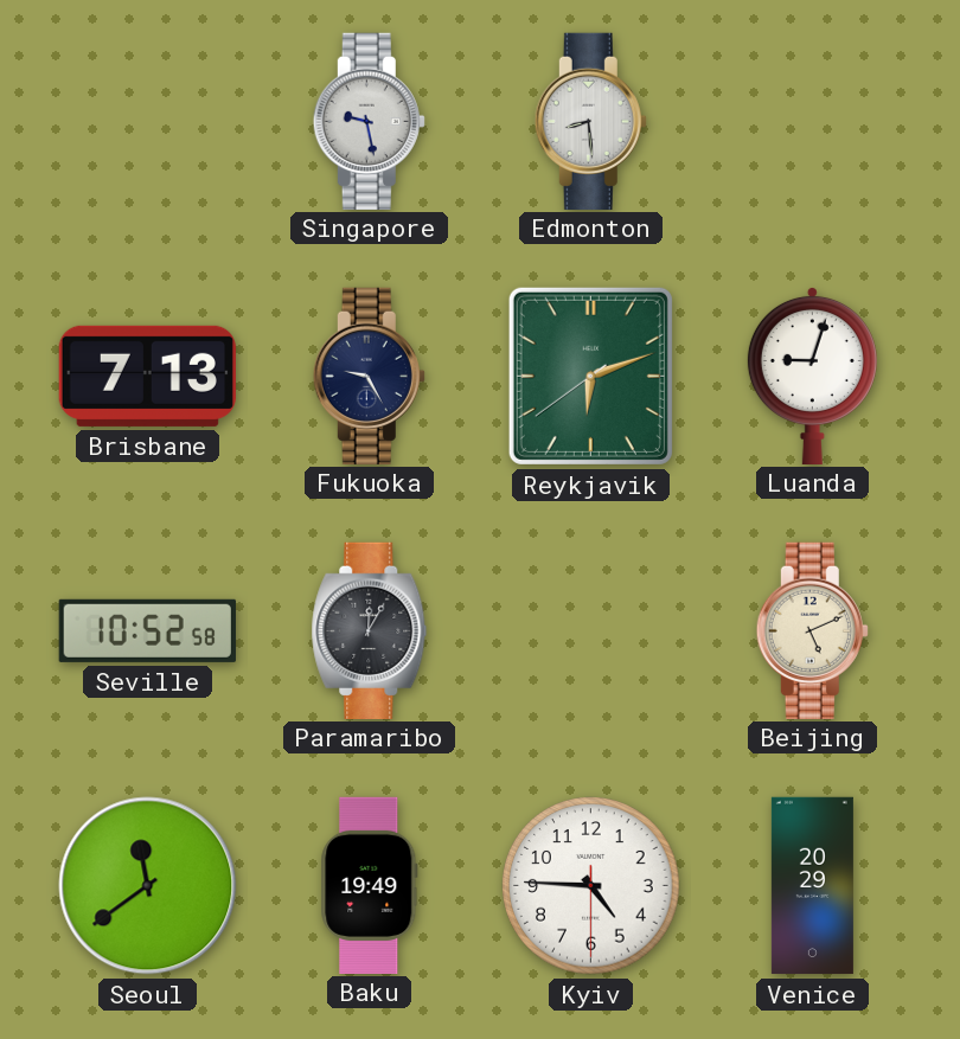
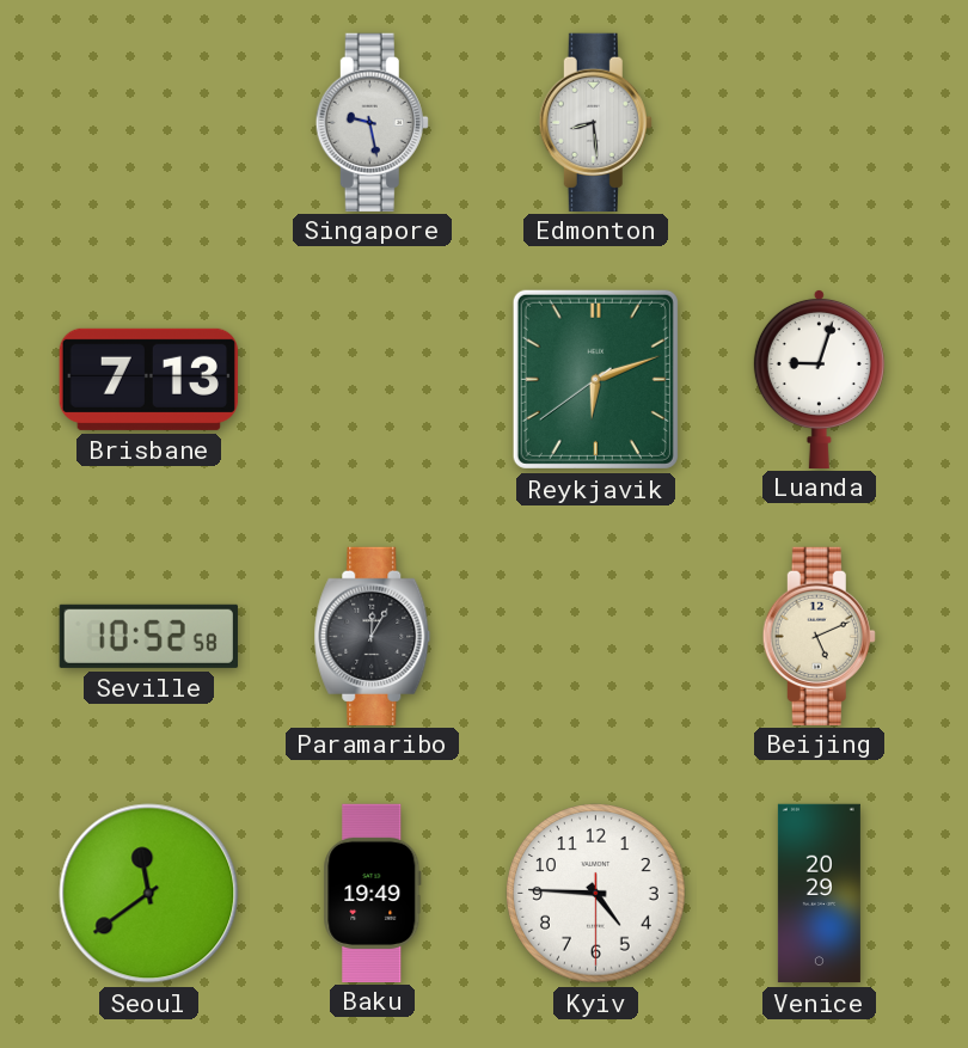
Fukuoka: 9:25 -> none (369, 376)
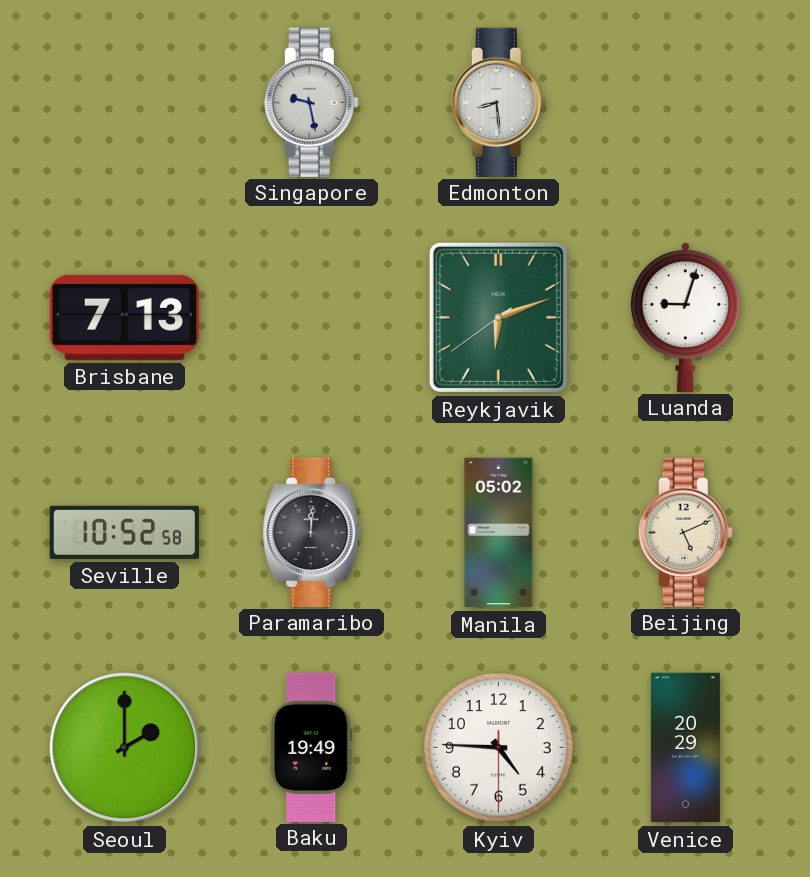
Paramaribo: 12:05 -> 12:01 (312, 532)
Manila: none -> 05:02 (499, 533)
Seoul: 11:39 -> 2:00 (125, 748)
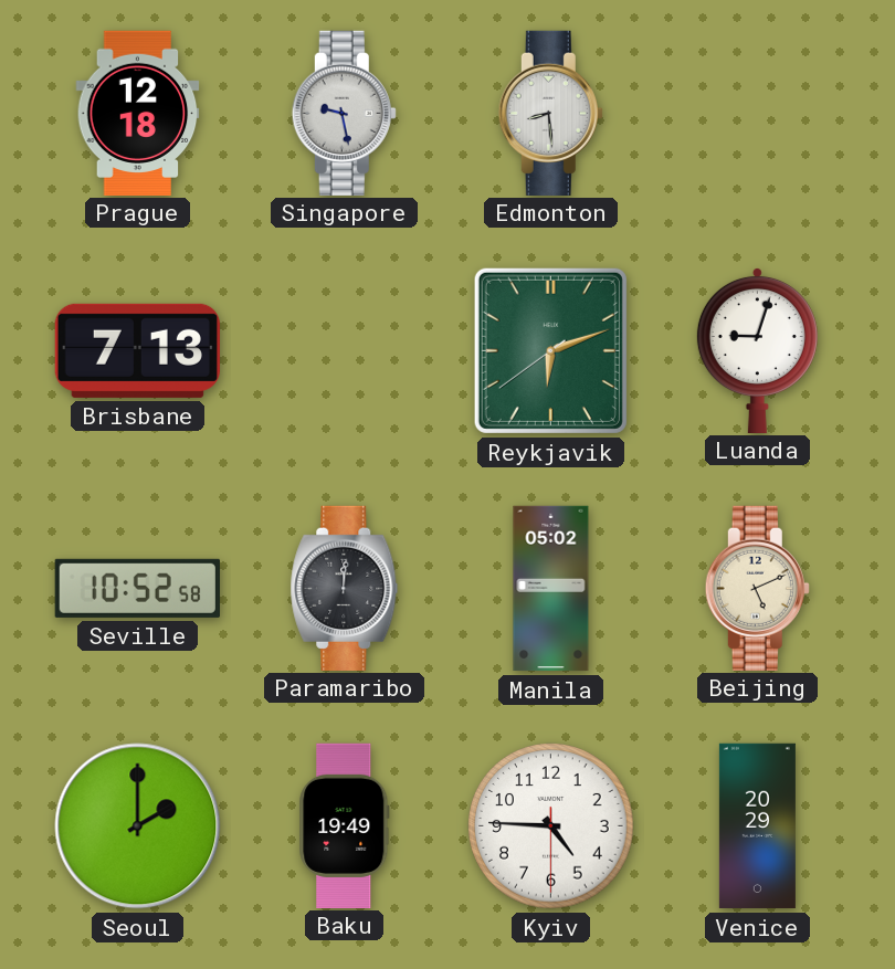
Prague: none -> 12:18 (138, 113)
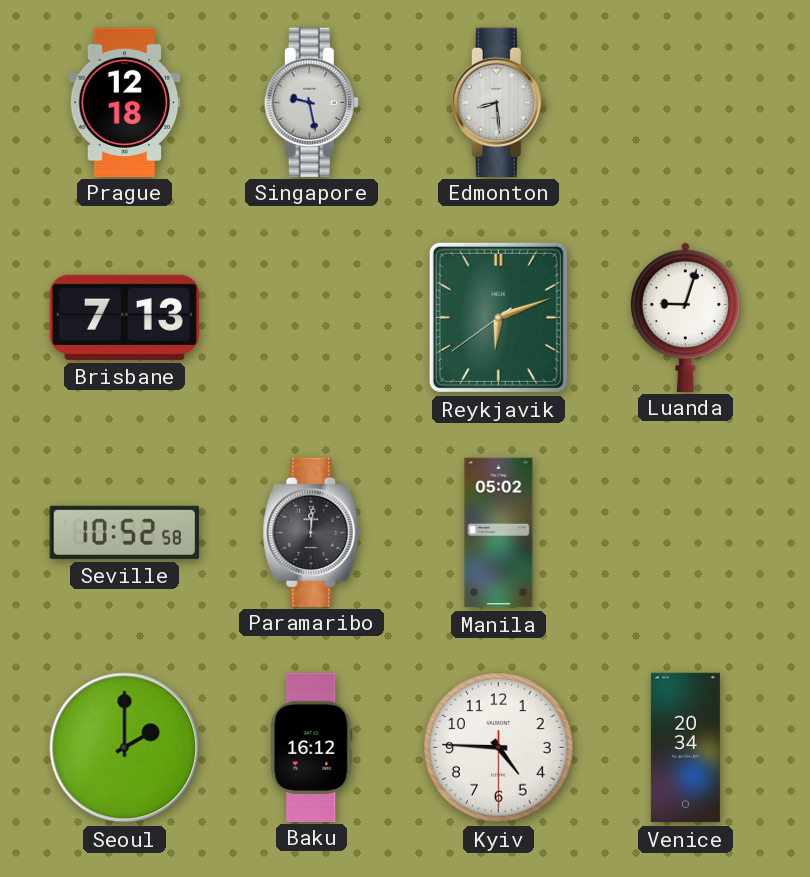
Beijing: 5:11 -> none (757, 588)
Baku: 19:49 -> 16:12 (312, 747)
Venice: 20:29 -> 20:34 (685, 748)
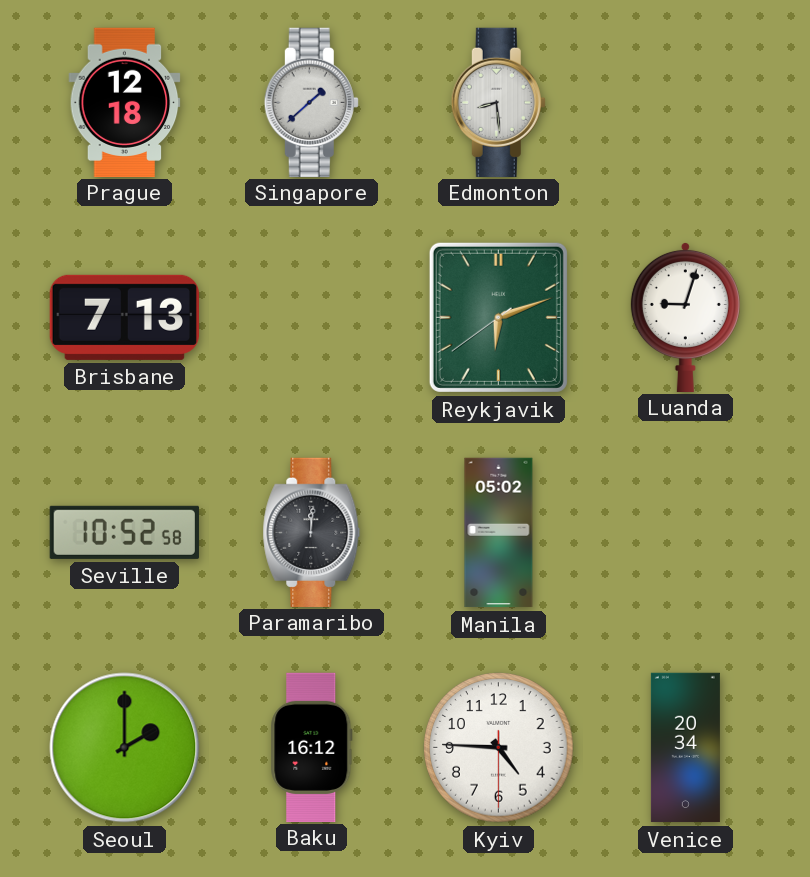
Singapore: 9:28 -> 1:38 (311, 102)
